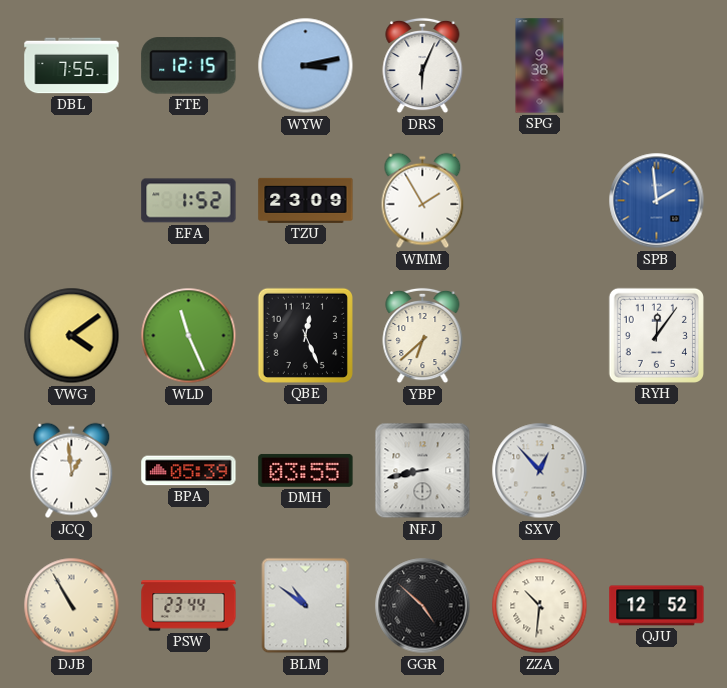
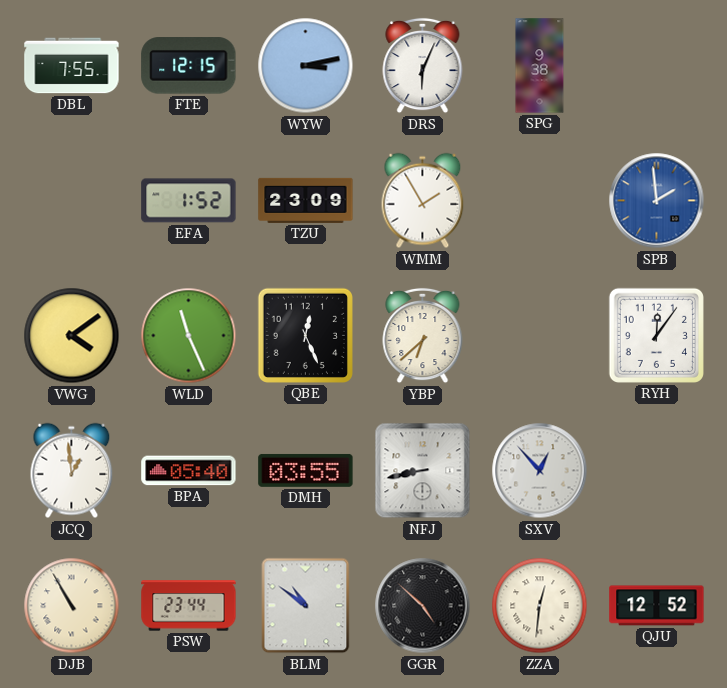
BPA: 05:39 -> 05:40 (189, 471)
ZZA: 10:31 -> 12:31 (540, 606)
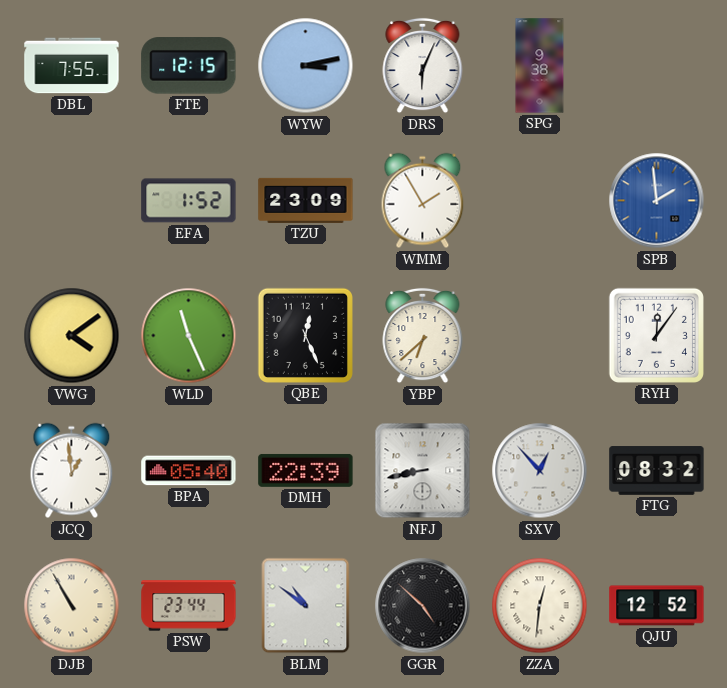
DMH: 03:55 -> 22:39 (306, 470)
FTG: none -> 08:32 (657, 471)
